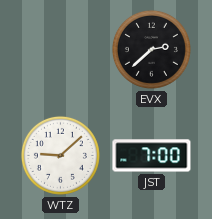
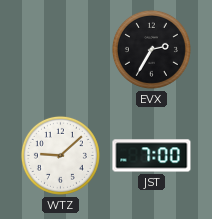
EVX: 2:38 -> 2:35 (151, 49)
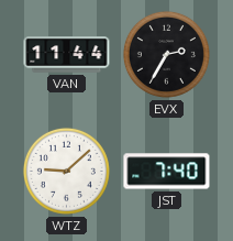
VAN: none -> 11:44 (67, 55)
JST: 7:00 -> 7:40 (167, 172)
